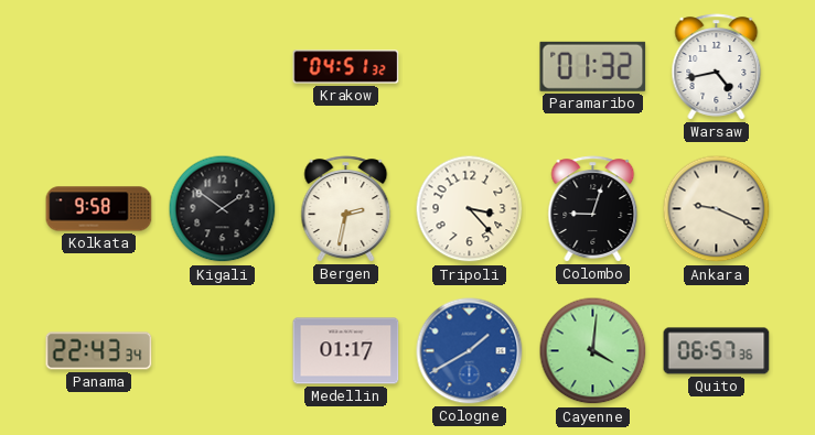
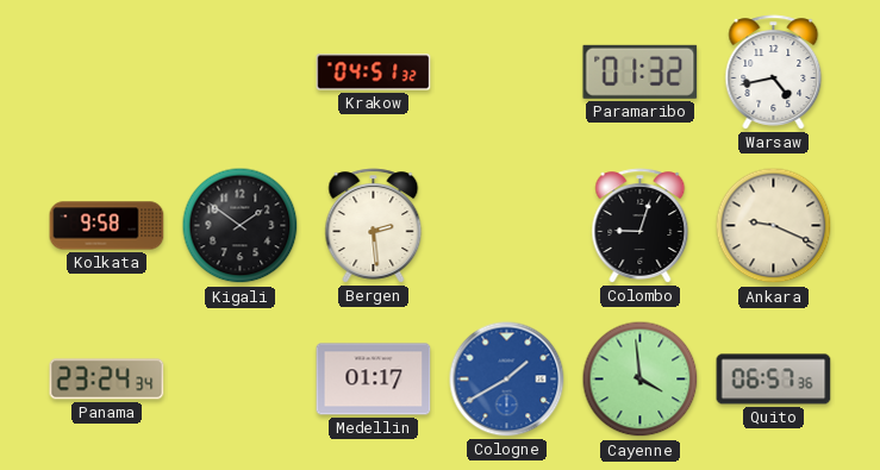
Bergen: 2:32 -> 2:29 (374, 226)
Tripoli: 3:23 -> none (470, 209)
Panama: 22:43 -> 23:24 (107, 380)
Cayenne: 4:01 -> 3:59 (641, 380)
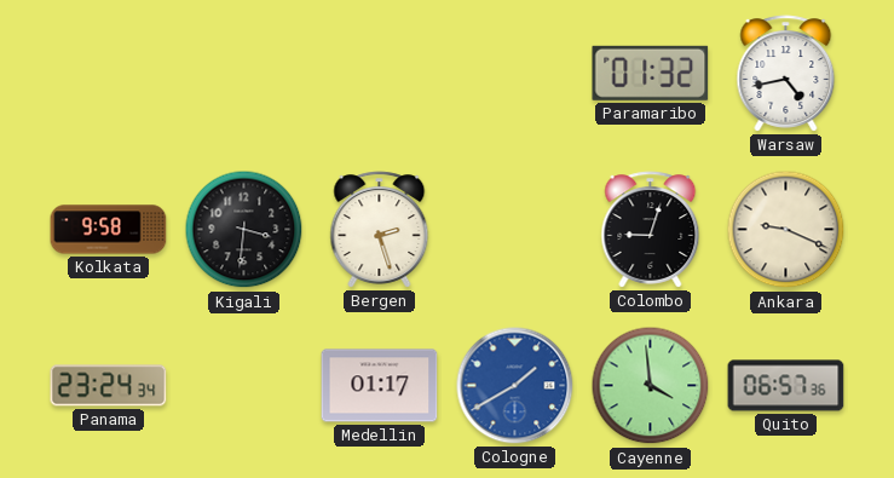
Krakow: 04:51 -> none (374, 73)
Kigali: 1:51 -> 3:31 (244, 230)
Bergen: 2:29 -> 2:27 (380, 230)
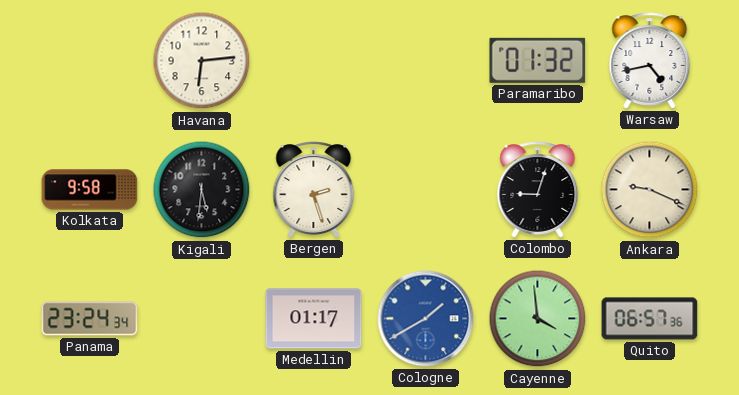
Havana: none -> 6:14 (202, 61)
Kigali: 3:31 -> 5:31 (202, 190)
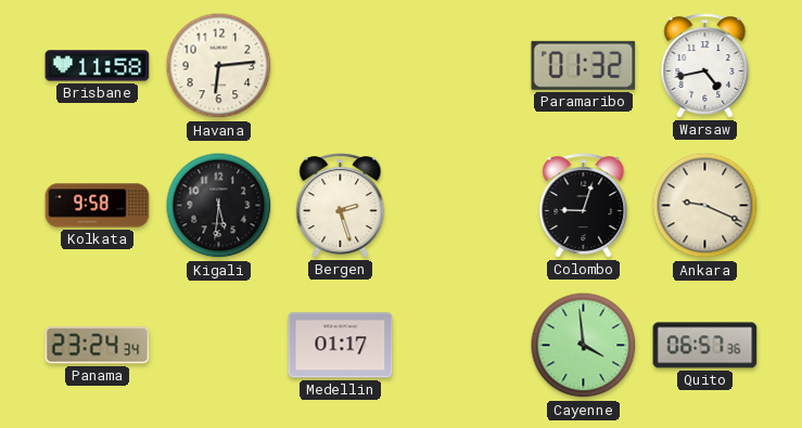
Brisbane: none -> 11:58 (98, 66)
Cologne: 1:40 -> none (426, 319)
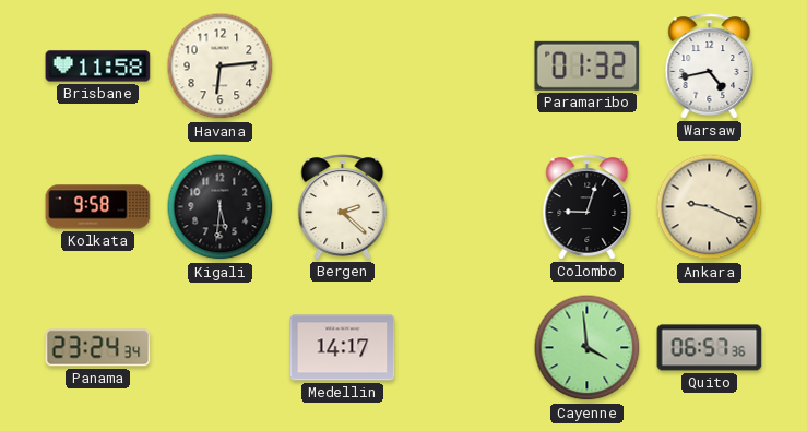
Bergen: 2:27 -> 2:22 (343, 207)
Medellin: 01:17 -> 14:17 (343, 348)
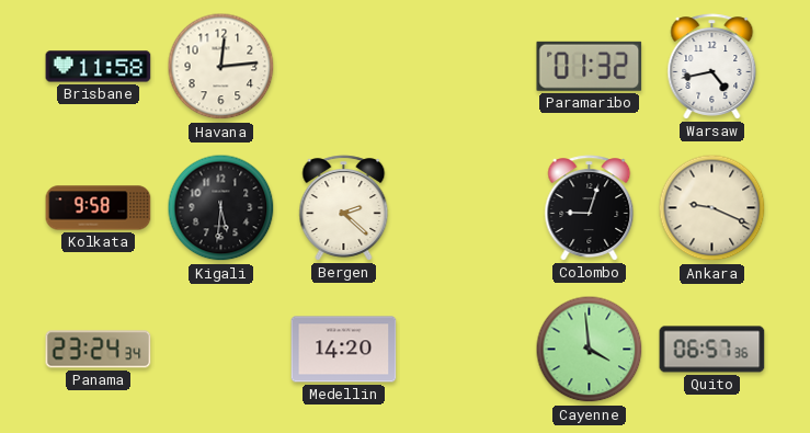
Havana: 6:14 -> 12:14 (221, 67)
Medellin: 14:17 -> 14:20 (344, 350)
